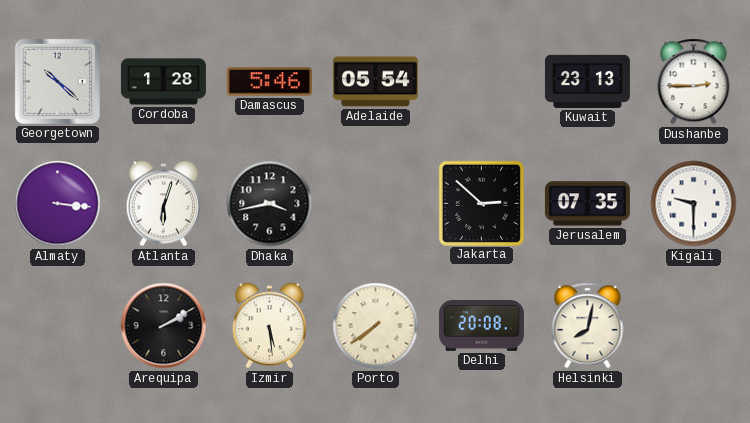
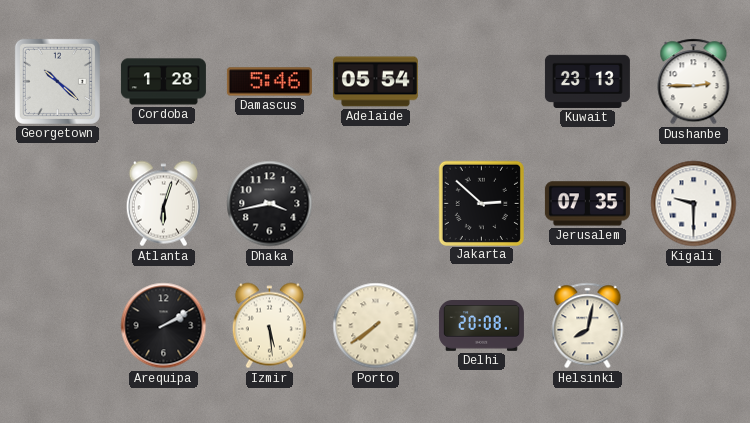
Almaty: 3:16 -> none (58, 204)
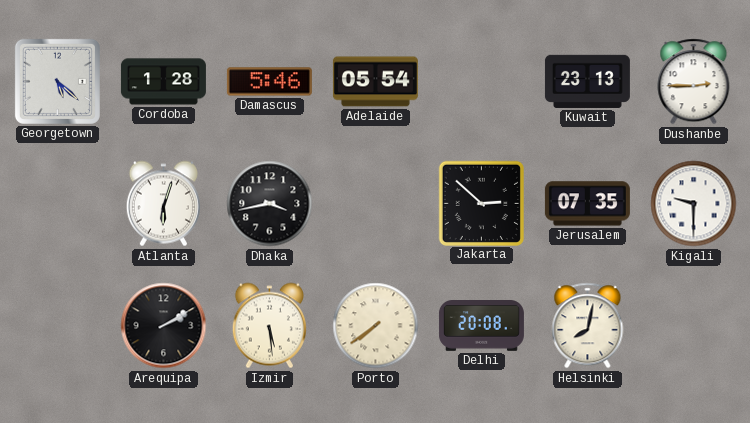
Georgetown: 10:22 -> 5:22 (57, 81)
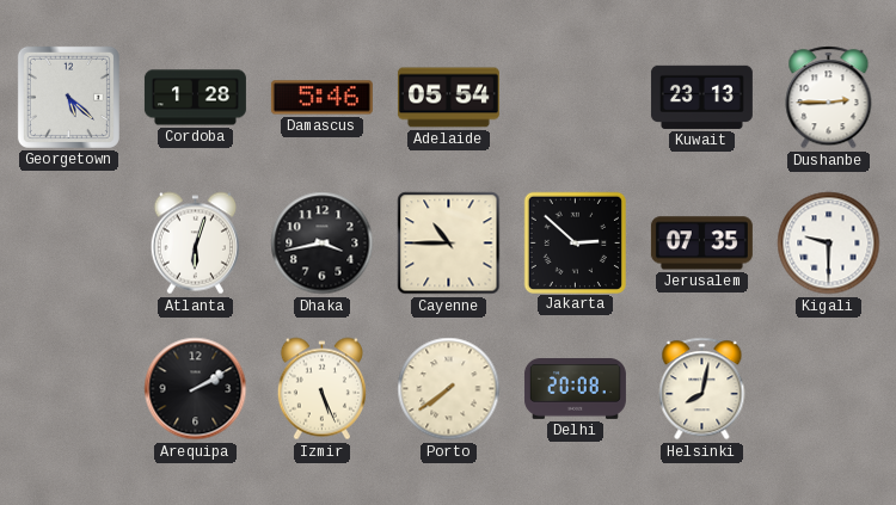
Cayenne: none -> 10:45 (449, 244)
Izmir: 5:29 -> 5:26 (321, 389)
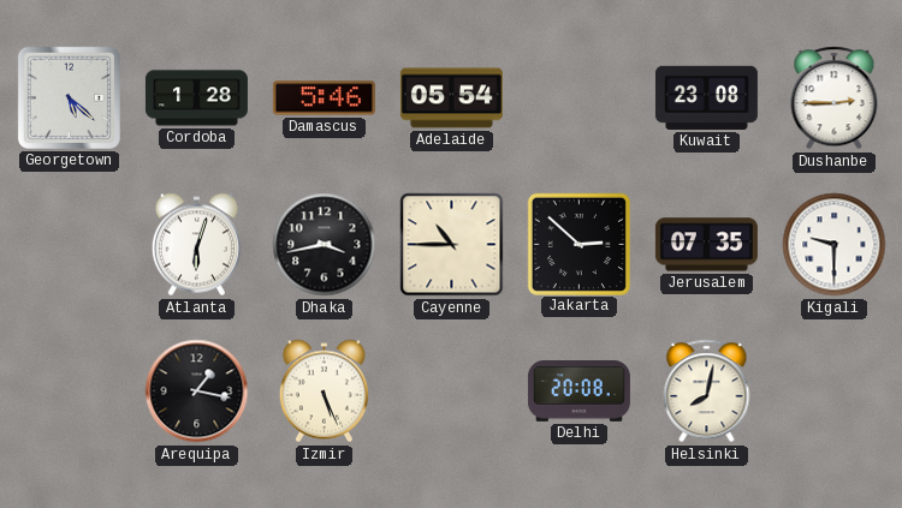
Kuwait: 23:13 -> 23:08 (706, 97)
Arequipa: 2:10 -> 1:17 (197, 392)
Porto: 7:39 -> none (449, 389)
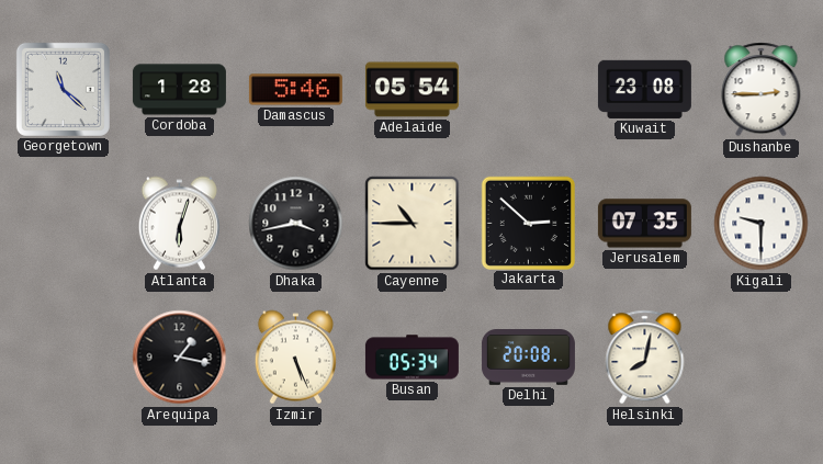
Georgetown: 5:22 -> 11:22 (63, 89)
Busan: none -> 05:34 (411, 358)
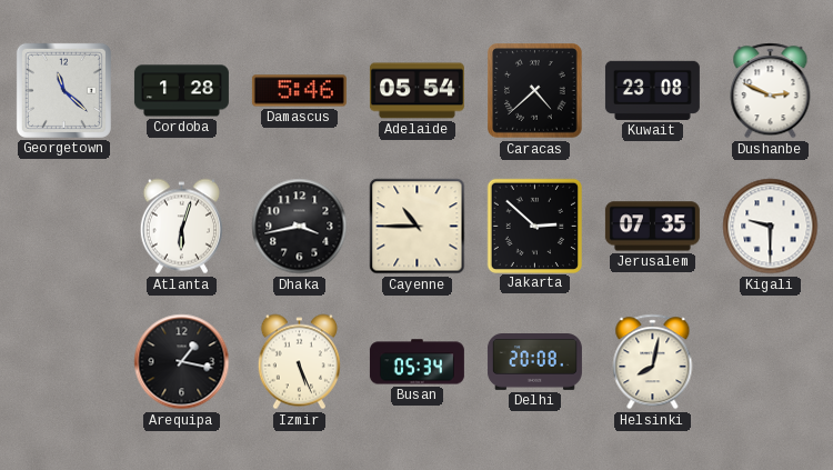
Caracas: none -> 4:38 (535, 91)
Dushanbe: 2:45 -> 2:49 (771, 91)
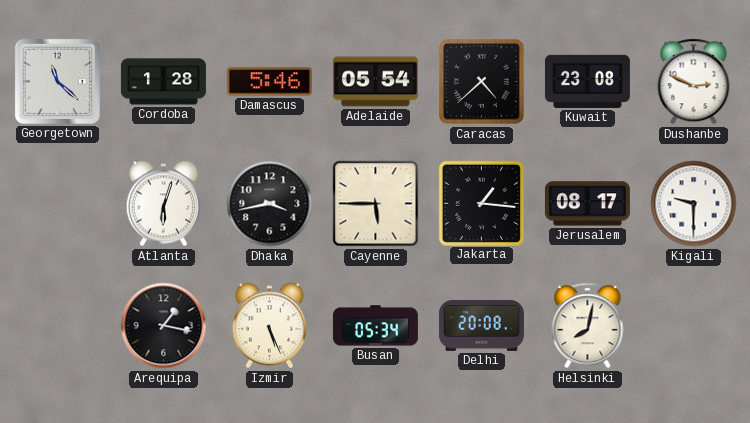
Cayenne: 10:45 -> 5:45 (376, 204)
Jakarta: 2:52 -> 1:16 (481, 203)
Jerusalem: 07:35 -> 08:17 (587, 204)
